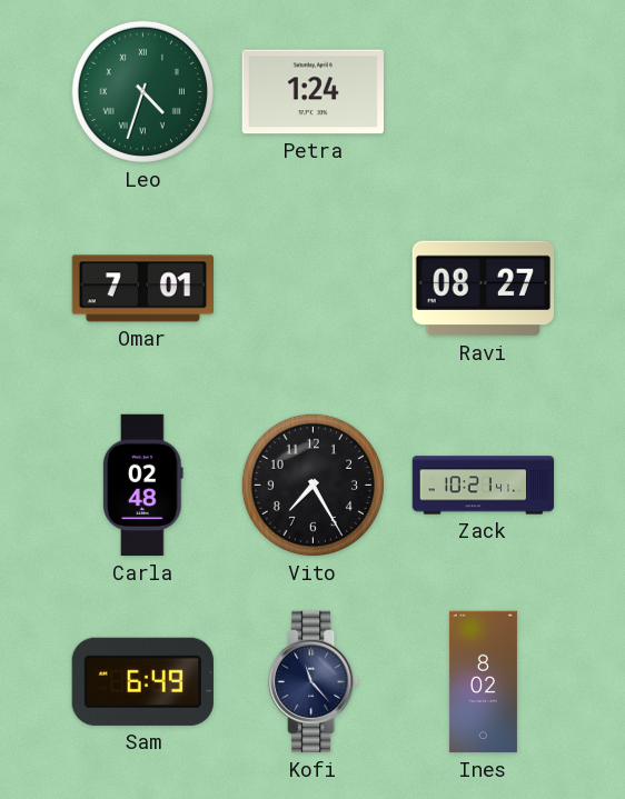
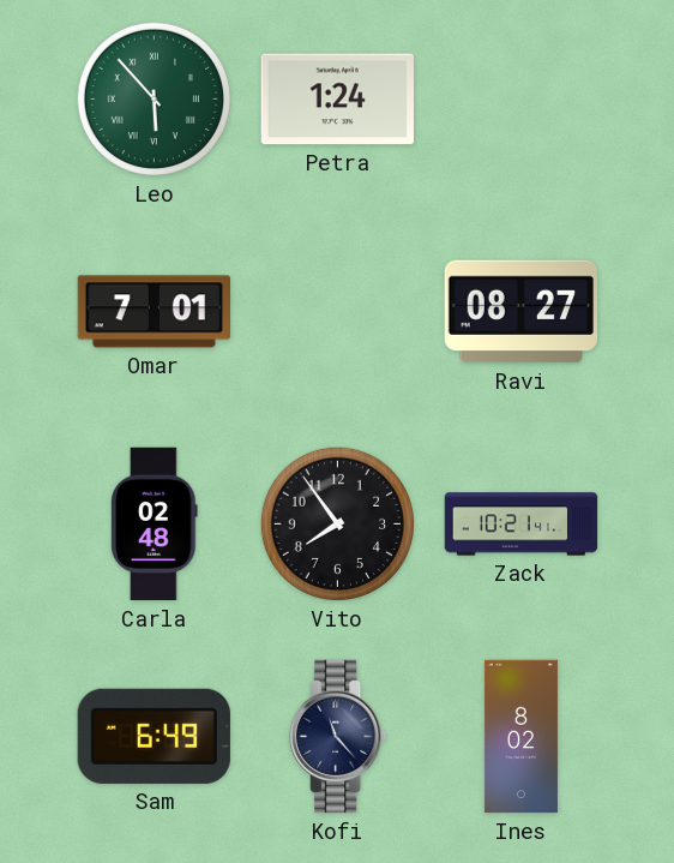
Leo: 4:33 -> 5:53 (154, 98)
Vito: 7:25 -> 7:54 (337, 523)
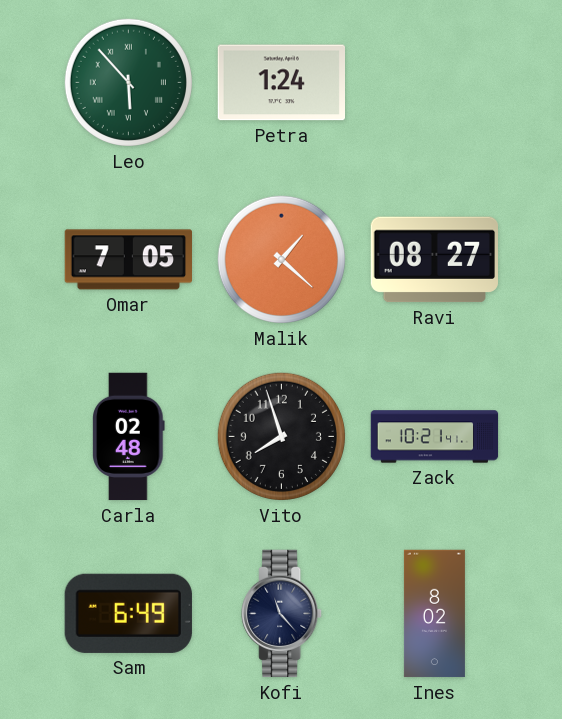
Omar: 7:01 -> 7:05 (128, 260)
Malik: none -> 1:22 (281, 259)
Vito: 7:54 -> 7:57 (281, 436)
